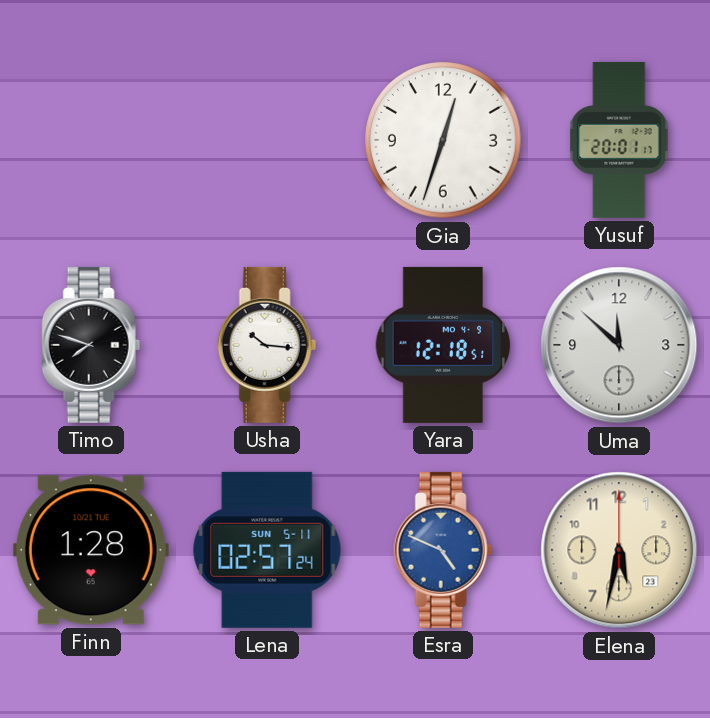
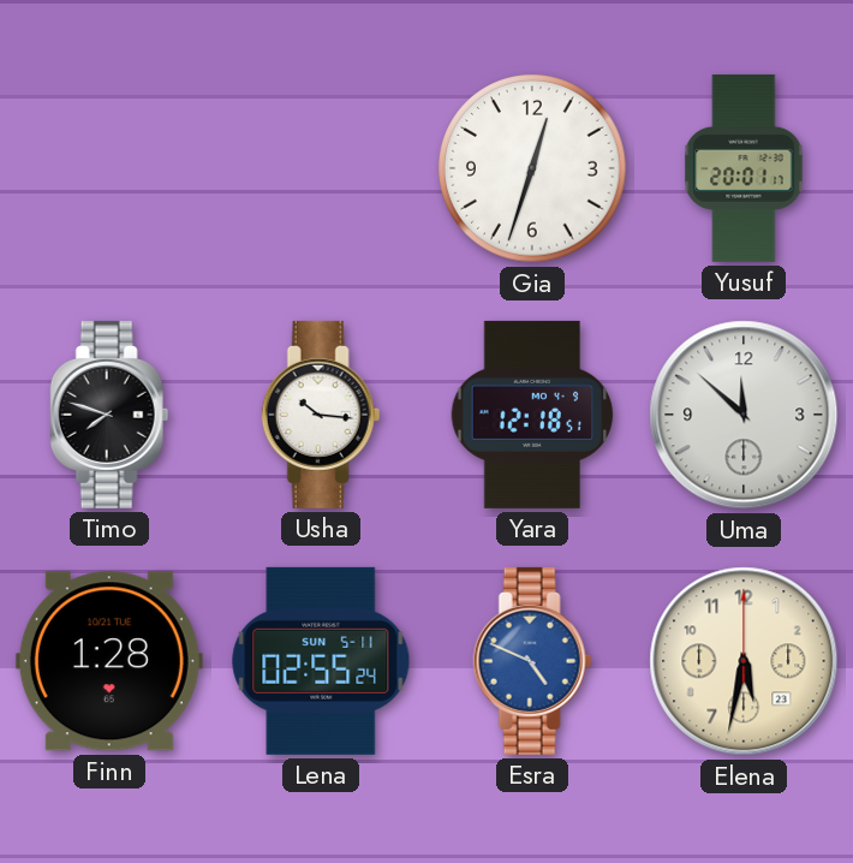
Lena: 02:57 -> 02:55 (321, 661)
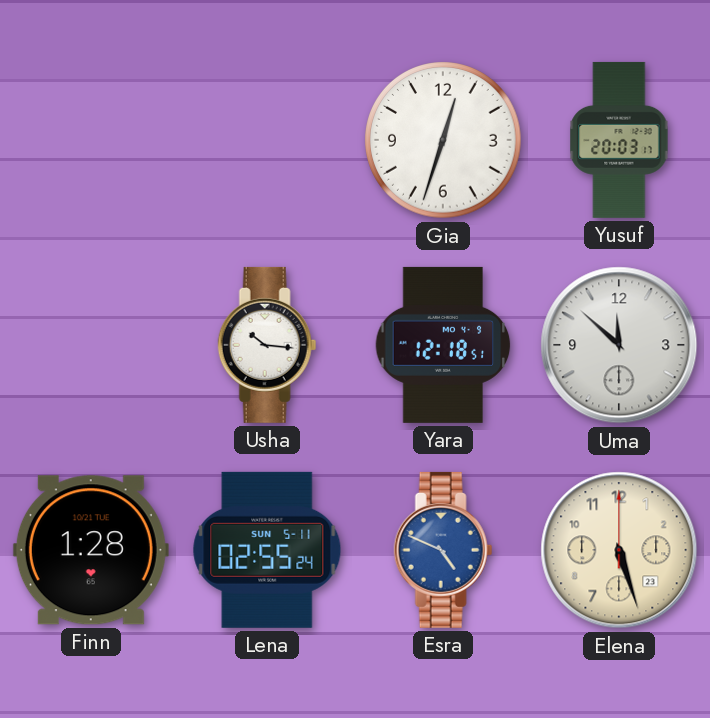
Yusuf: 20:01 -> 20:03 (619, 140)
Timo: 7:48 -> none (109, 415)
Elena: 5:32 -> 5:27 (619, 550)
